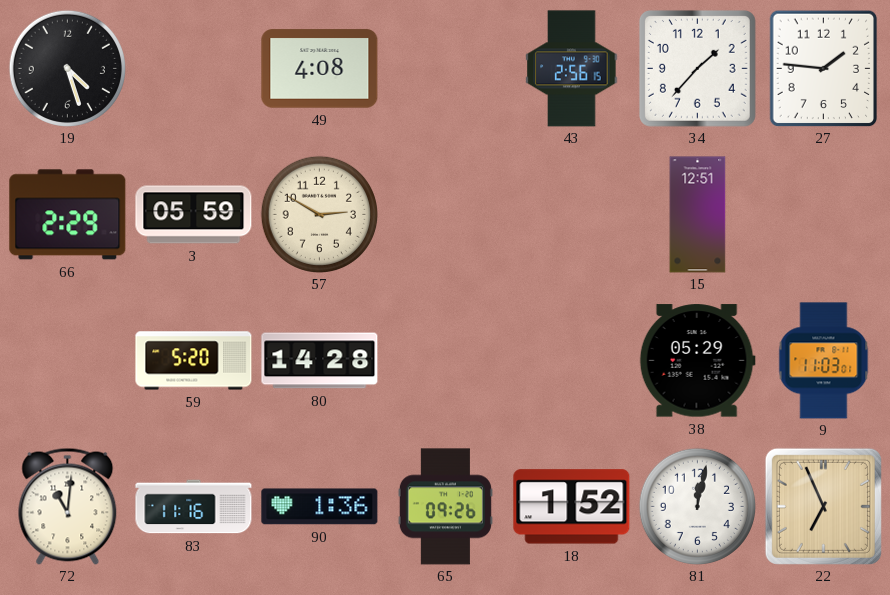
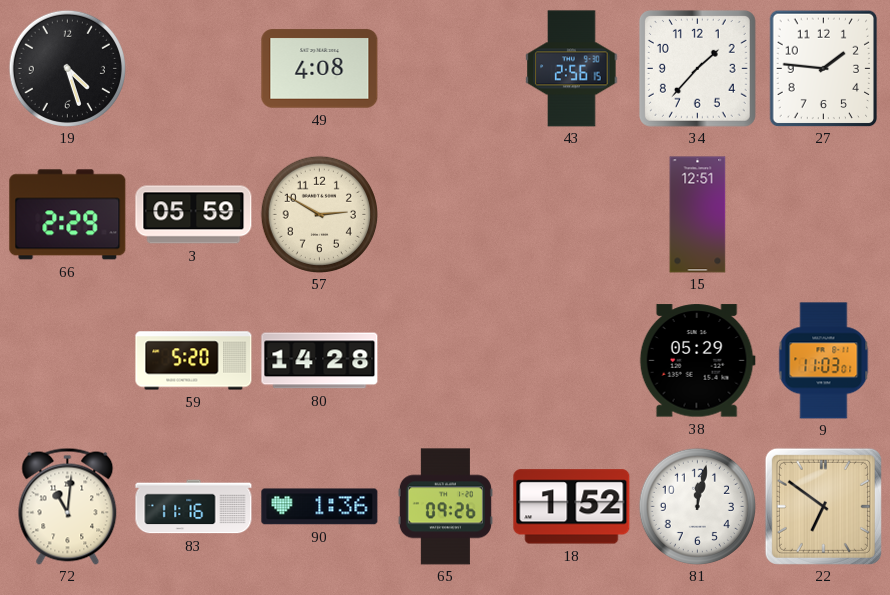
22: 6:56 -> 6:51 (823, 506)
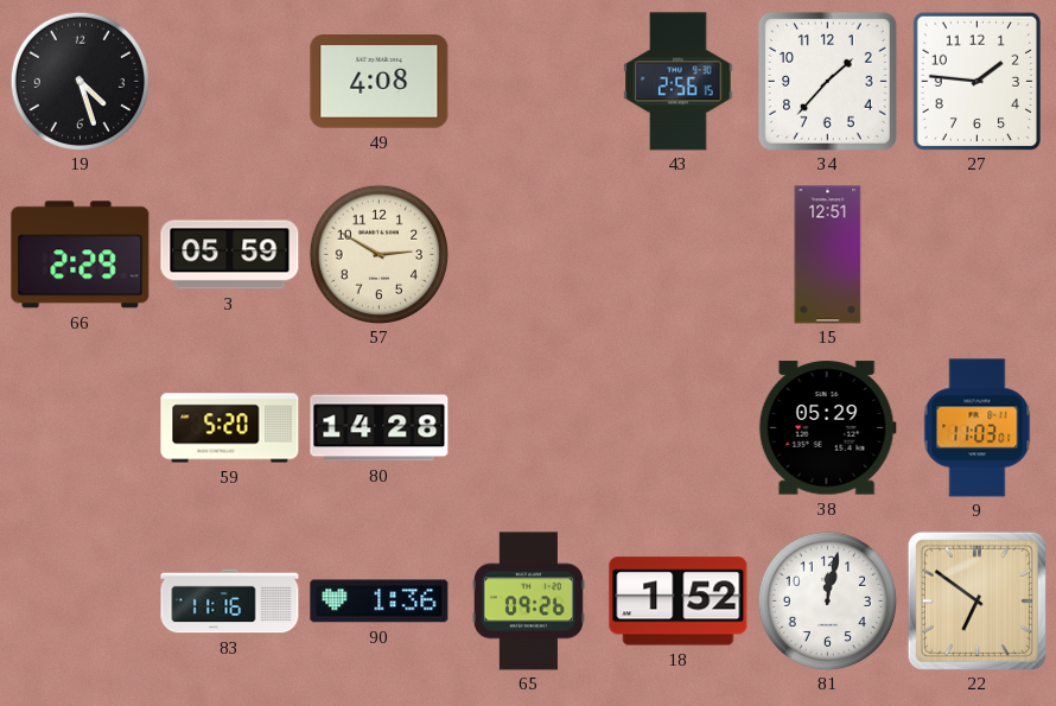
72: 11:01 -> none (68, 506)
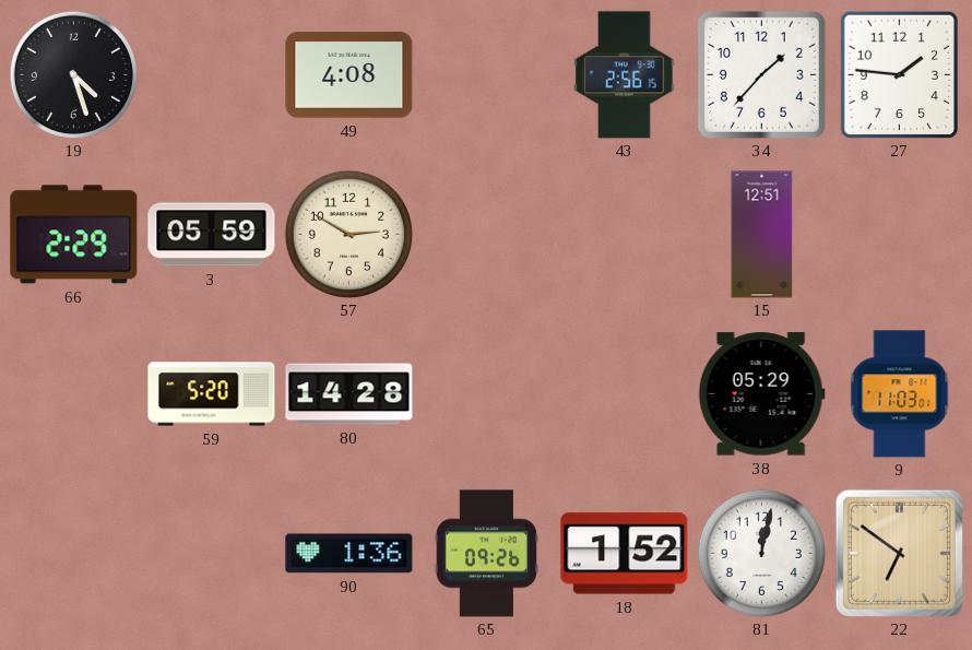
83: 11:16 -> none (230, 602)
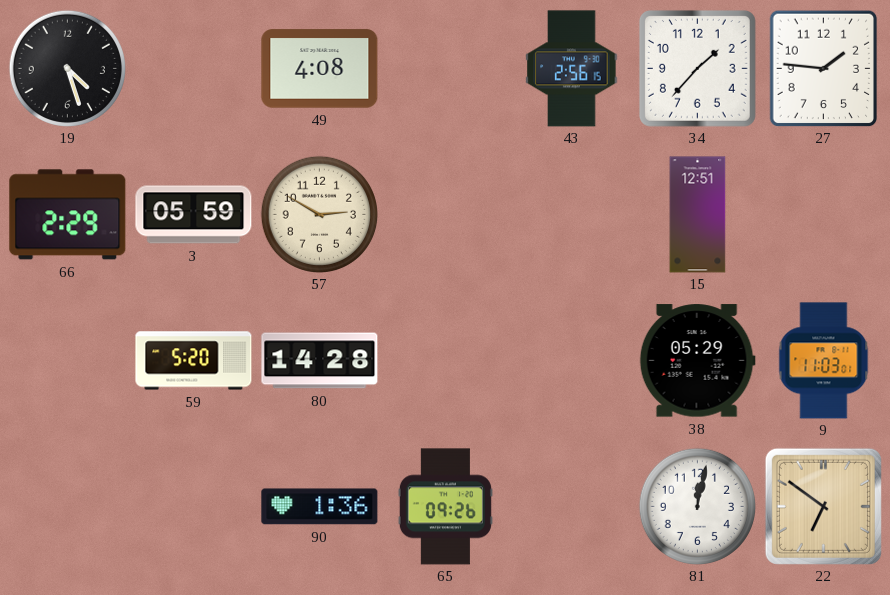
18: 1:52 -> none (625, 554)
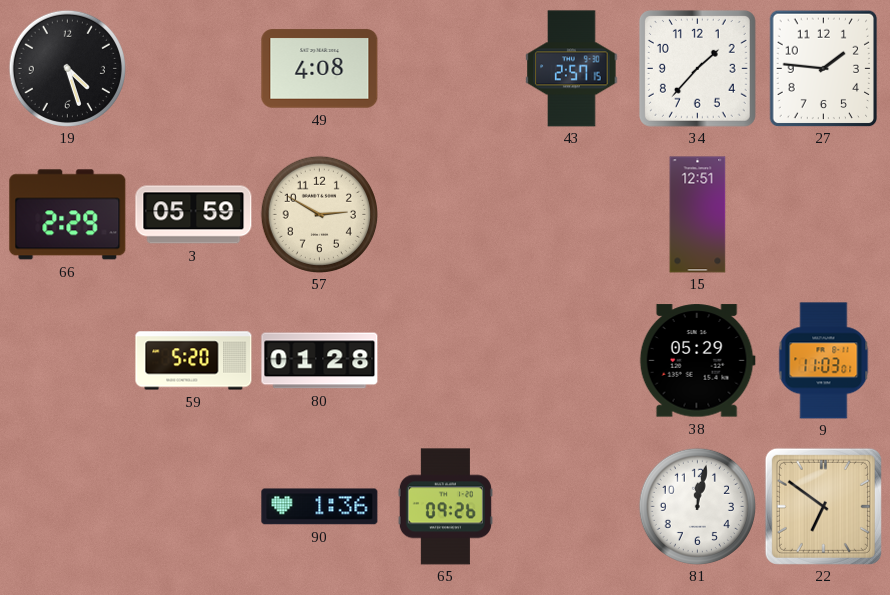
43: 2:56 -> 2:57 (572, 69)
80: 14:28 -> 01:28 (320, 361)
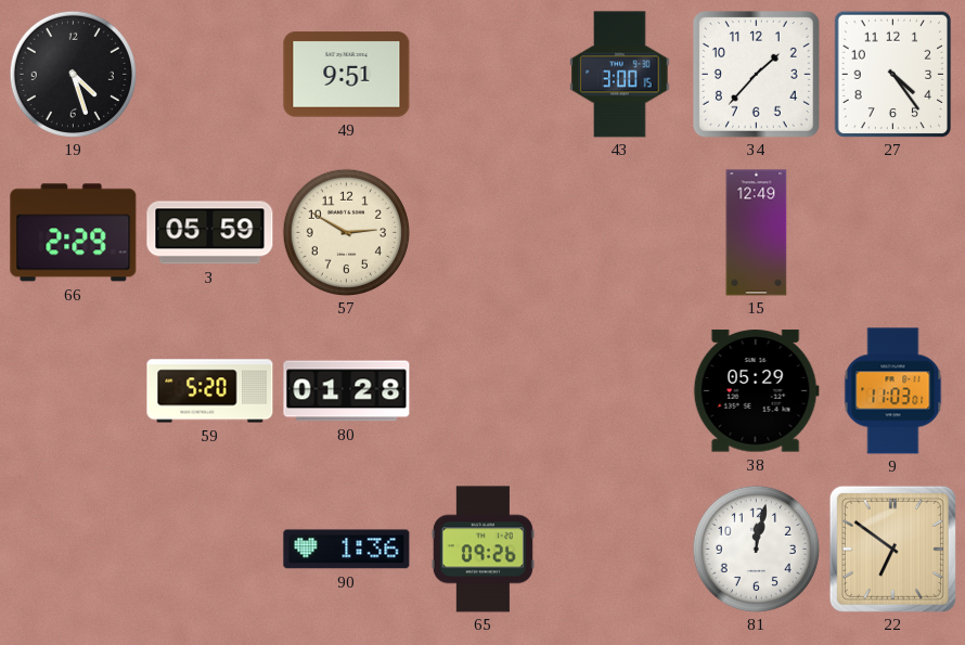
49: 4:08 -> 9:51 (347, 75)
43: 2:57 -> 3:00 (620, 75)
27: 1:46 -> 4:24 (893, 74)
15: 12:51 -> 12:49 (757, 233)
